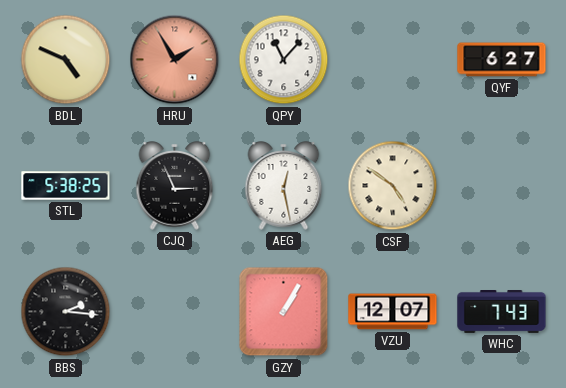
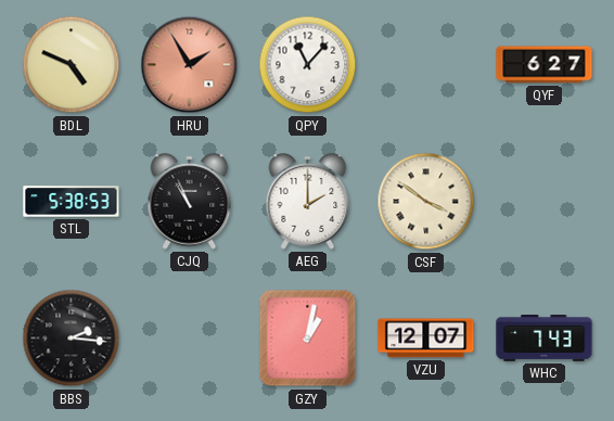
STL: 5:38:25 -> 5:38:53 (72, 202)
CJQ: 2:56 -> 10:56 (190, 202)
AEG: 12:28 -> 2:00 (308, 202)
CSF: 4:51 -> 3:51 (426, 202)
GZY: 1:05 -> 1:02 (308, 339)
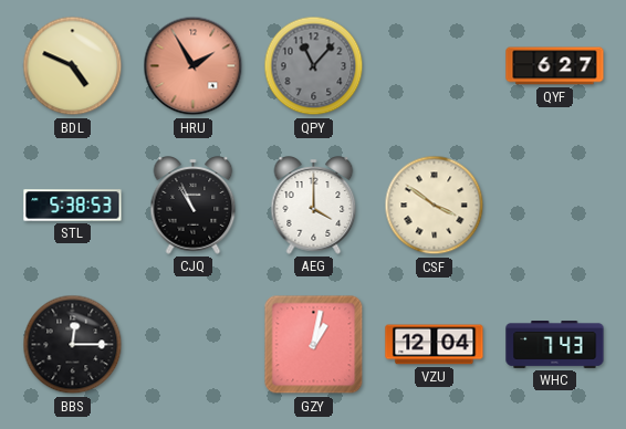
QPY dial: white -> grey (314, 66)
AEG: 2:00 -> 4:00 (314, 206)
BBS: 2:16 -> 12:15 (73, 345)
VZU: 12:07 -> 12:04 (435, 345)
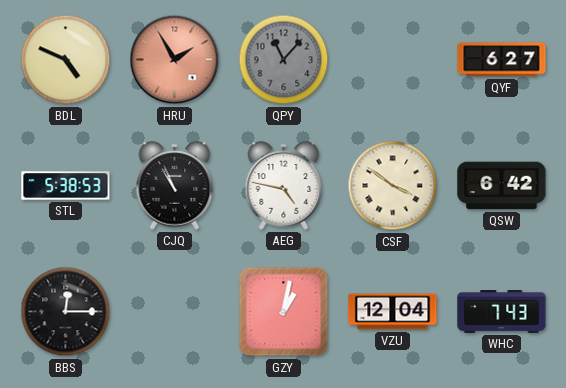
AEG: 4:00 -> 4:47 (284, 186)
QSW: none -> 6:42 (502, 186)
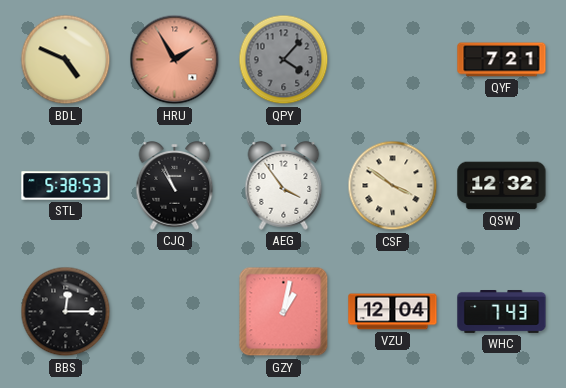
QPY: 11:07 -> 4:07 (284, 60)
QYF: 6:27 -> 7:21 (502, 60)
AEG: 4:47 -> 3:54 (284, 186)
QSW: 6:42 -> 12:32 (502, 186)
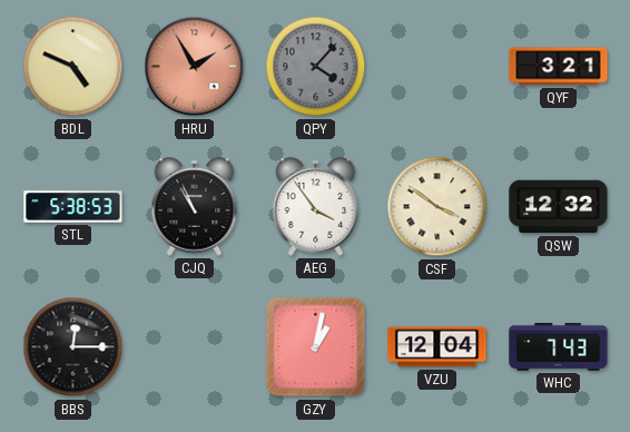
QYF: 7:21 -> 3:21 (559, 67)
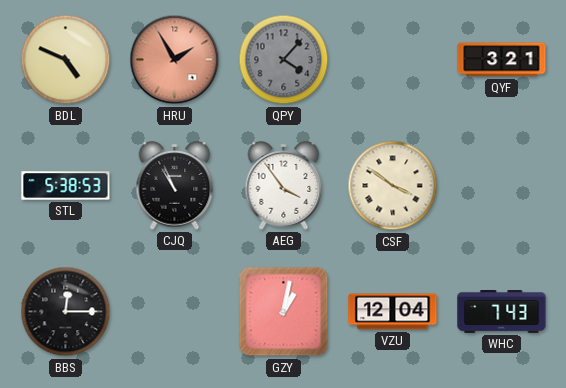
QSW: 12:32 -> none (559, 207)
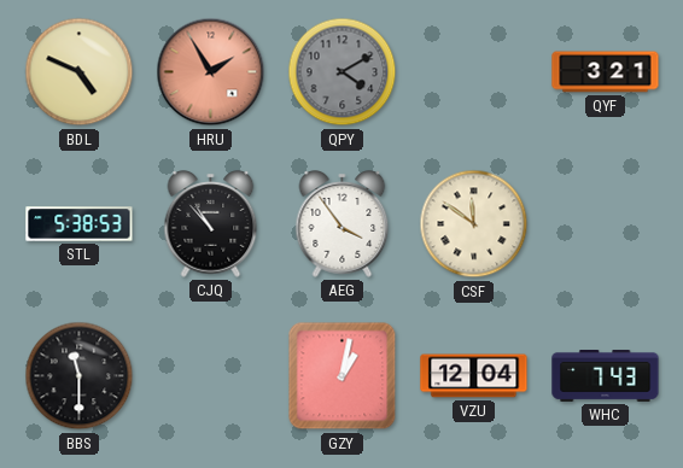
QPY: 4:07 -> 4:10 (343, 72)
CJQ: 10:56 -> 10:53 (211, 224)
CSF: 3:51 -> 11:51 (474, 224)
BBS: 12:15 -> 11:30 (80, 376)
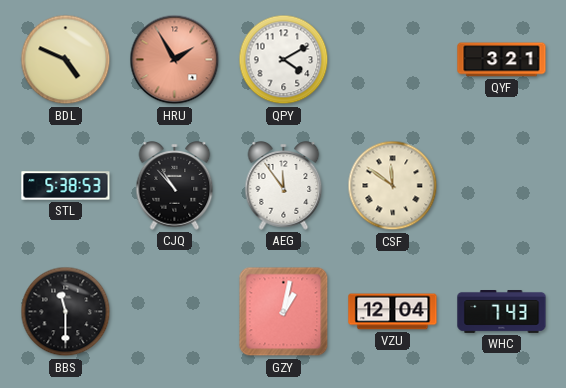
QPY dial: grey -> white (284, 60)
AEG: 3:54 -> 11:54 (284, 186)
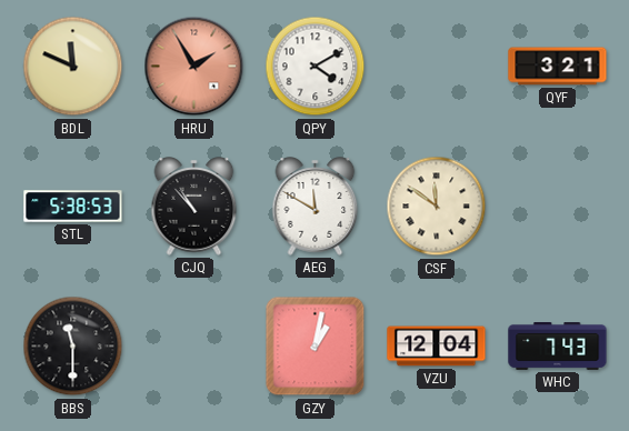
BDL: 4:49 -> 11:49 (73, 67)
AEG: 11:54 -> 11:50 (316, 207)
